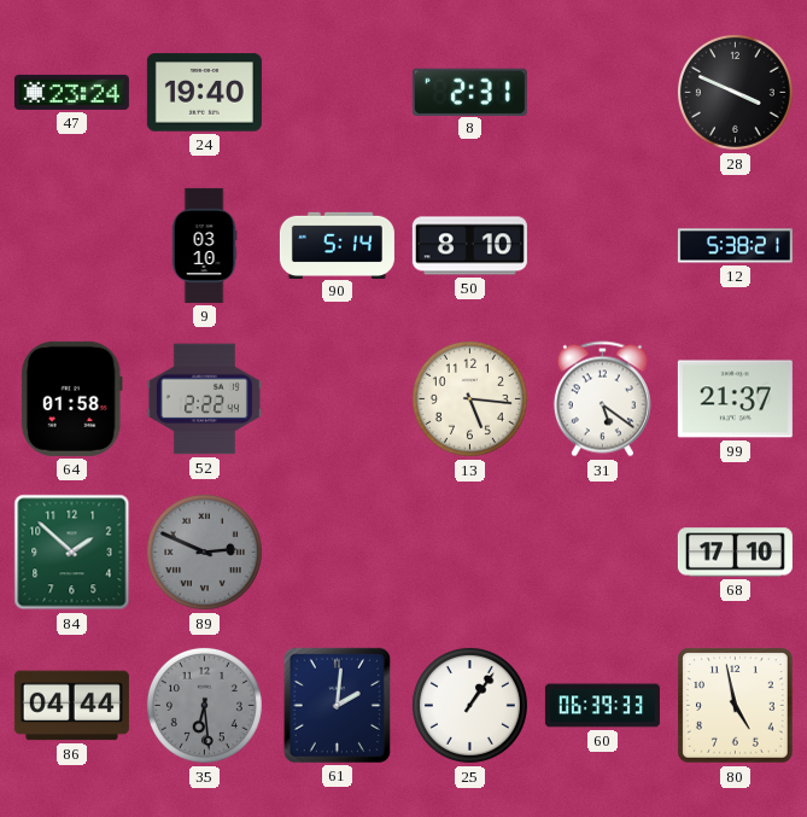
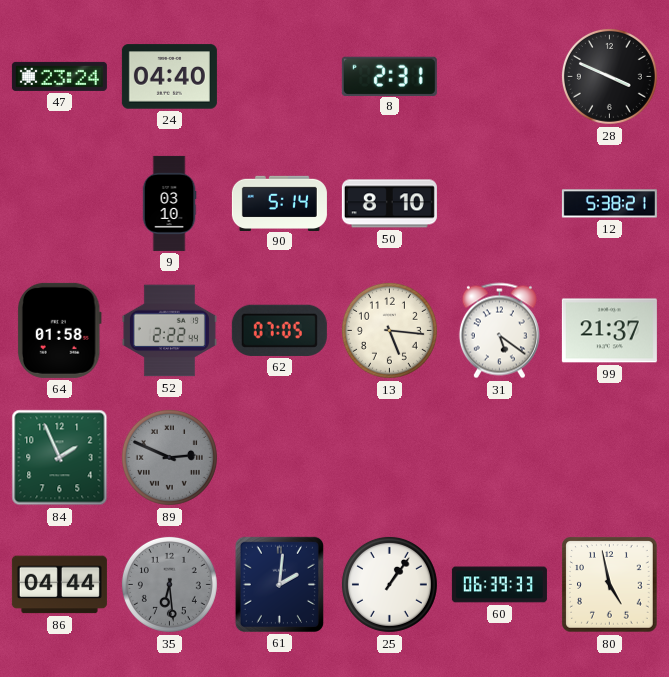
24: 19:40 -> 04:40 (169, 77)
62: none -> 07:05 (279, 330)
84: 1:52 -> 1:56 (60, 458)
68: 17:10 -> none (735, 553)
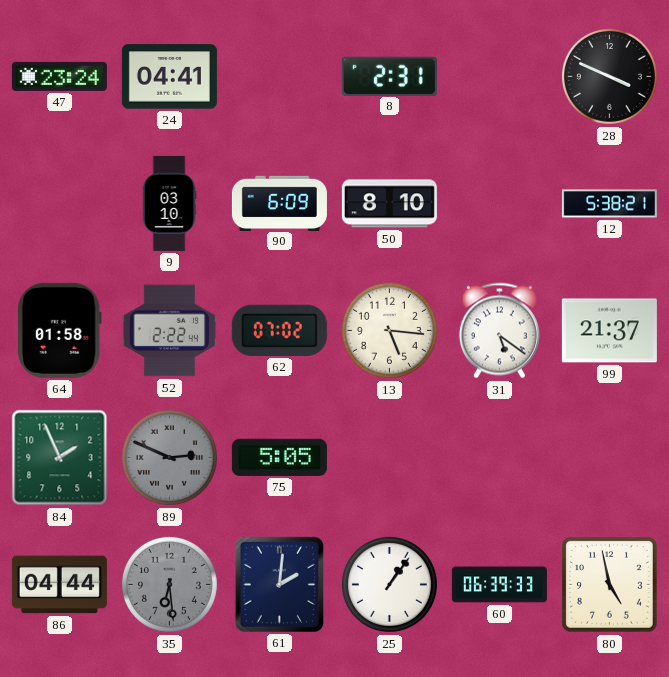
24: 04:40 -> 04:41 (169, 77)
90: 5:14 -> 6:09 (279, 203)
62: 07:05 -> 07:02 (279, 330)
75: none -> 5:05 (279, 457)
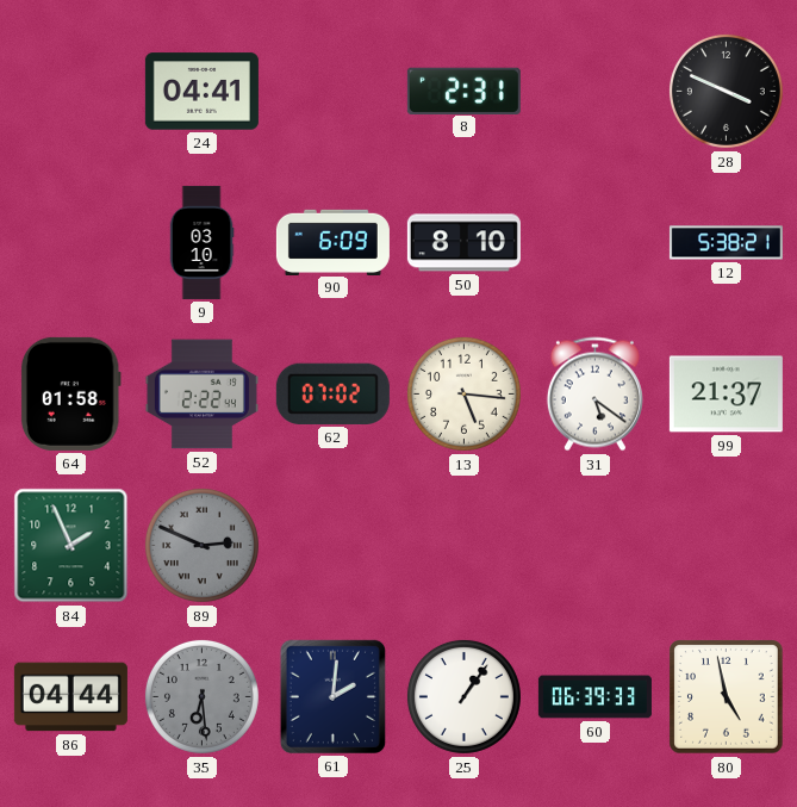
47: 23:24 -> none (59, 76)
75: 5:05 -> none (279, 457)
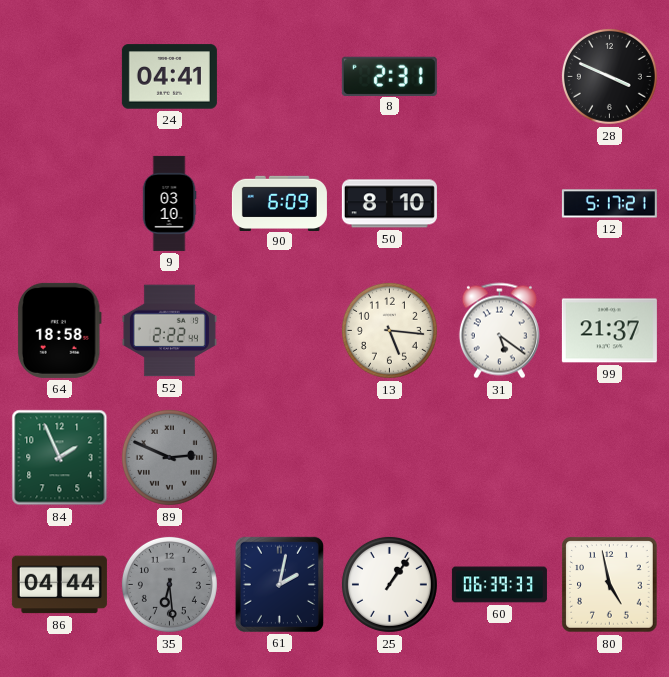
12: 5:38 -> 5:17 (609, 204)
64: 01:58 -> 18:58 (59, 330)
62: 07:02 -> none (332, 393)
61: 2:01 -> 2:02 (279, 584)
